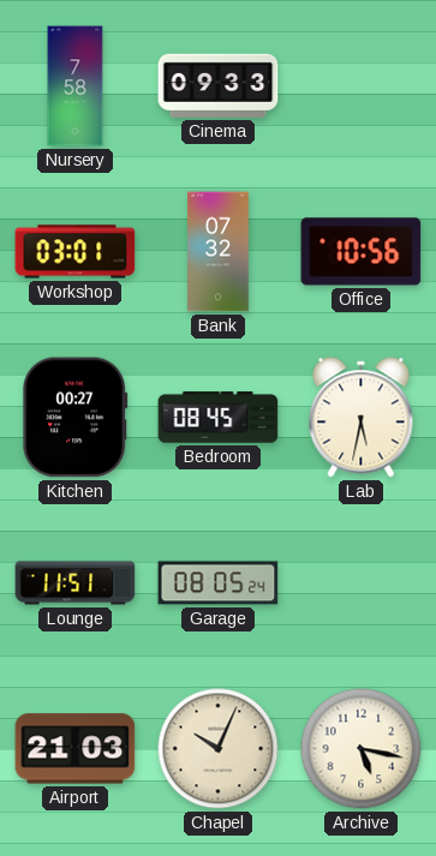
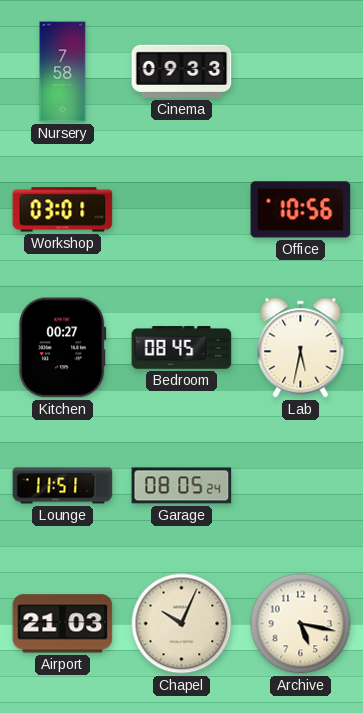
Bank: 07:32 -> none (219, 252)
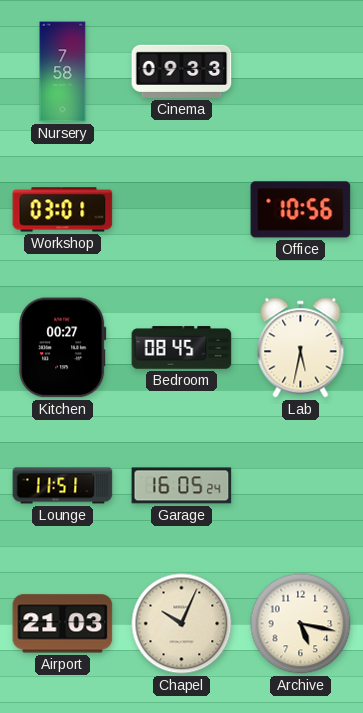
Garage: 08:05 -> 16:05 (182, 486)
